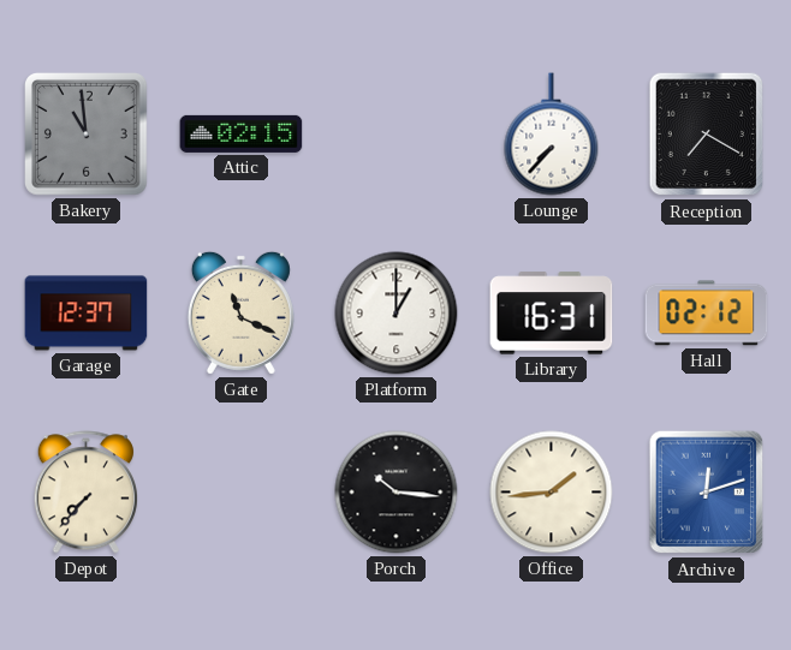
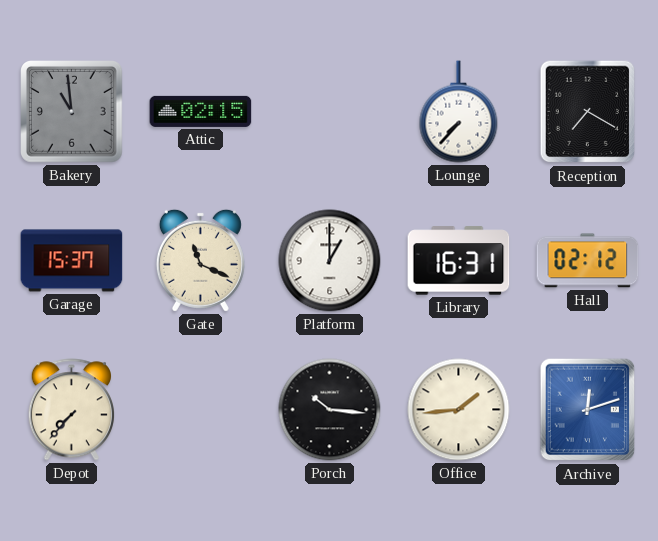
Garage: 12:37 -> 15:37 (72, 261)
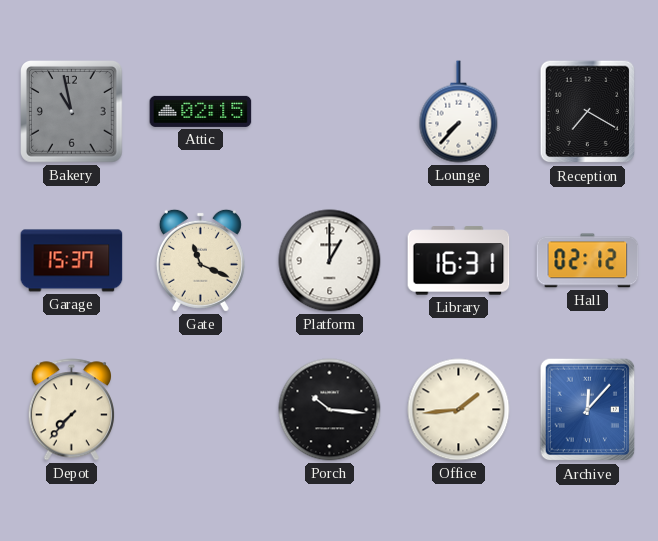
Bakery: 10:59 -> 10:58 (72, 112)
Archive: 12:12 -> 12:07 (588, 410)
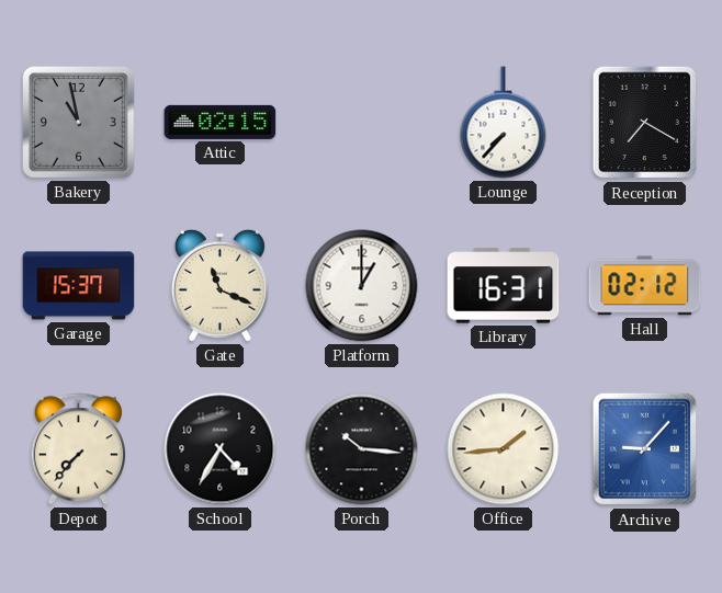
School: none -> 4:35 (221, 449)
Archive: 12:07 -> 9:07 (645, 449)
